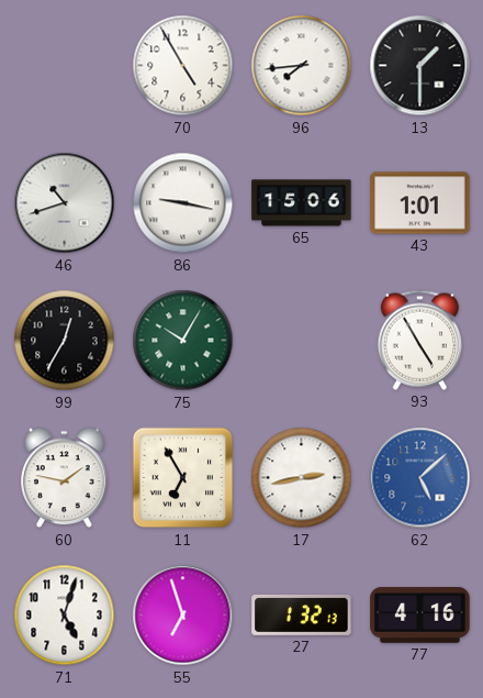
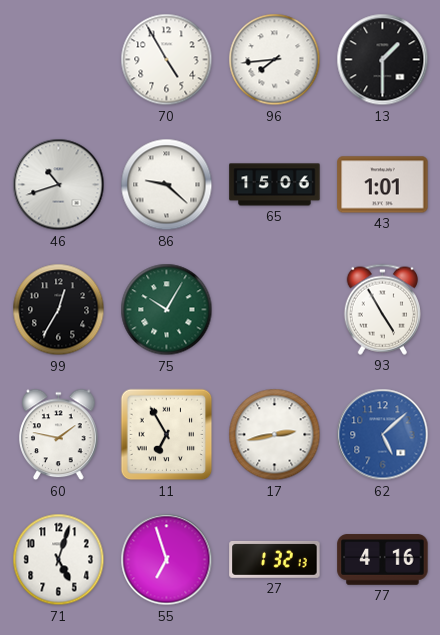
86: 9:17 -> 9:22 (167, 185)
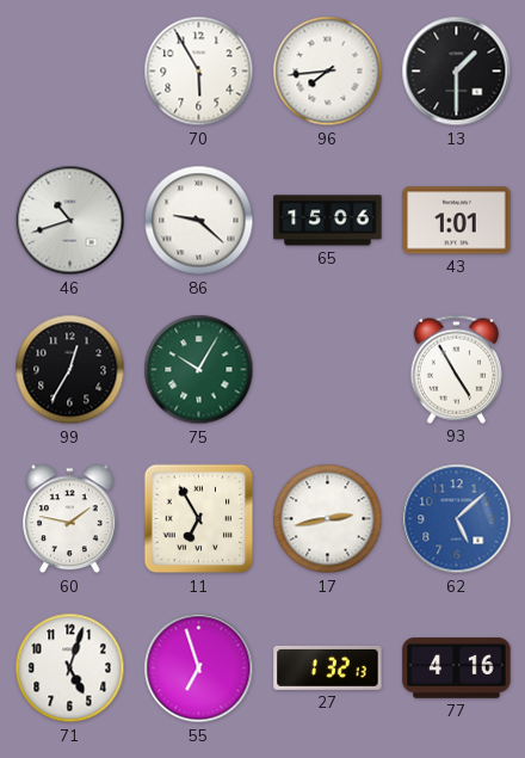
70: 4:55 -> 5:55 (199, 72)
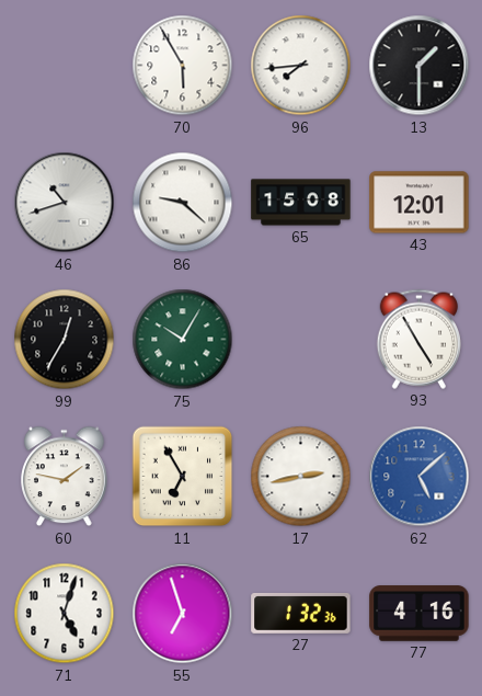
65: 15:06 -> 15:08 (301, 203)
43: 1:01 -> 12:01 (420, 203)
27: 1:32:13 -> 1:32:36 (301, 613)
